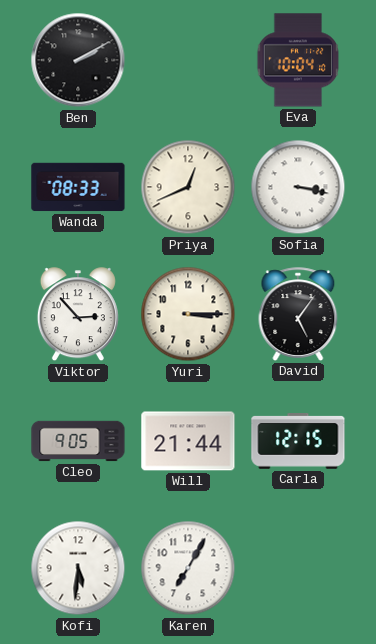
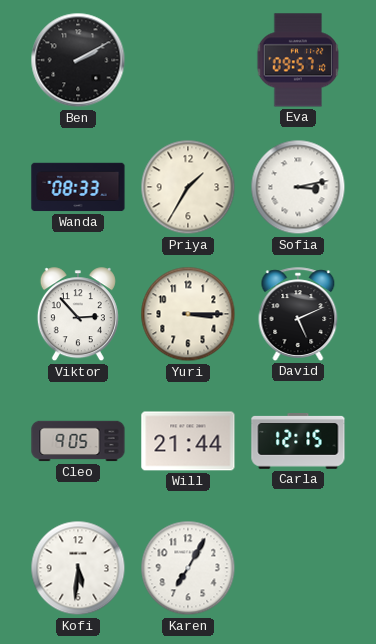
Eva: 10:04 -> 09:57 (298, 60)
Priya: 12:41 -> 1:35 (188, 187)
Sofia: 3:17 -> 3:13 (298, 187)
David: 5:06 -> 5:11 (298, 314)
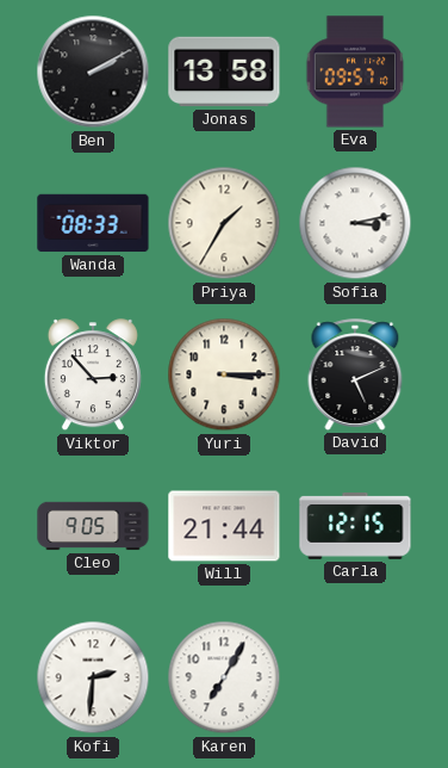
Jonas: none -> 13:58 (224, 72)
Kofi: 5:31 -> 2:31 (93, 677)
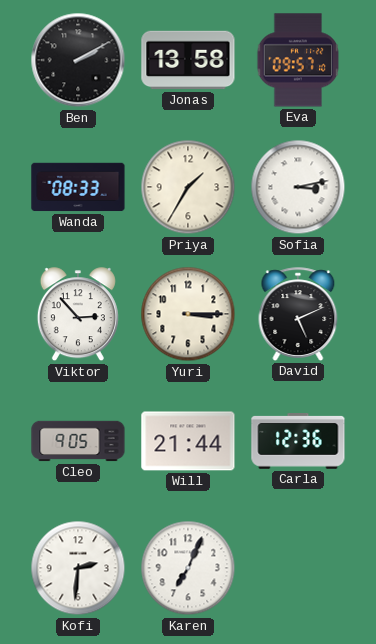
Carla: 12:15 -> 12:36 (298, 442)
Karen: 7:05 -> 7:04 (188, 568)
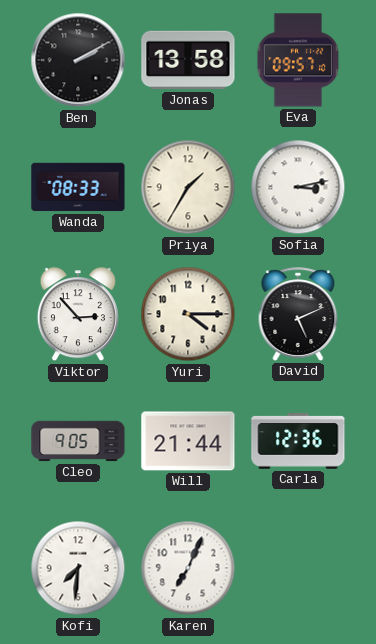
Yuri: 3:15 -> 4:15 (188, 314)
Kofi: 2:31 -> 7:31 (78, 568)
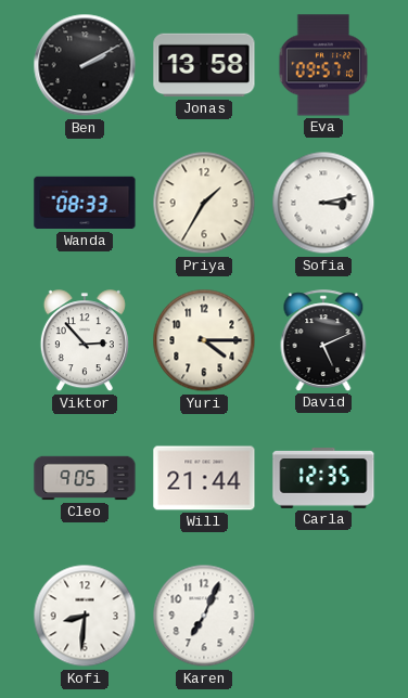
Carla: 12:36 -> 12:35 (323, 479)
Kofi: 7:31 -> 8:31 (85, 616)
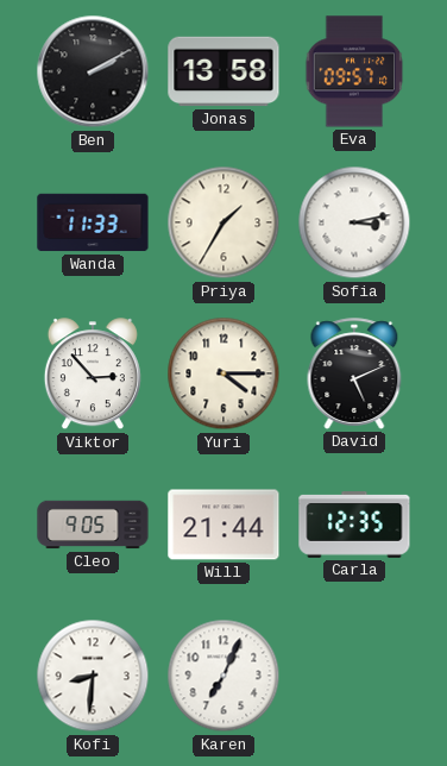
Wanda: 08:33 -> 11:33 (93, 222)
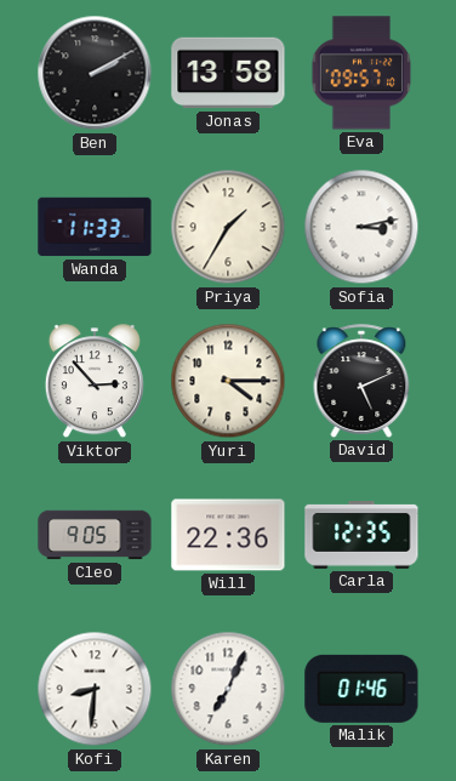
Will: 21:44 -> 22:36 (228, 535)
Malik: none -> 01:46 (361, 689)
